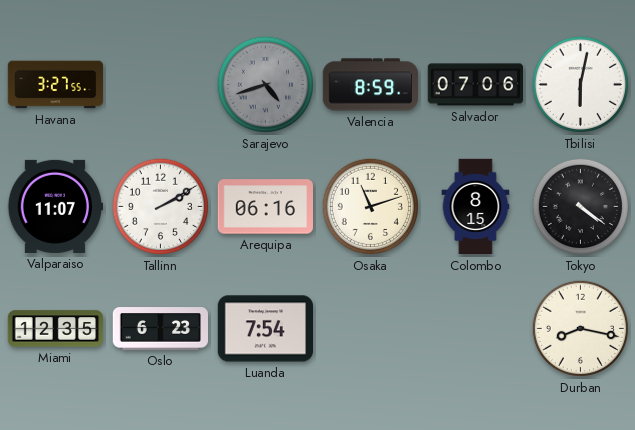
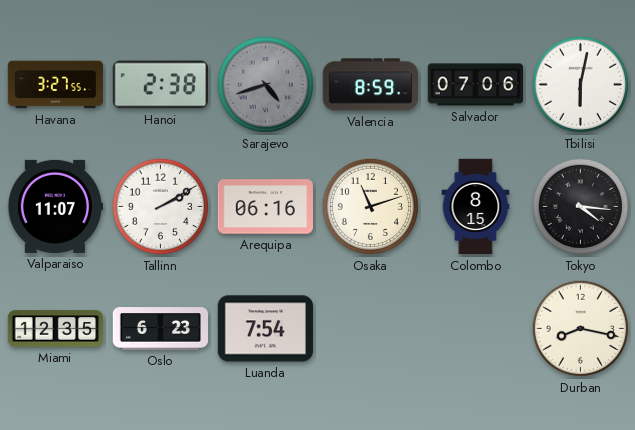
Hanoi: none -> 2:38 (160, 85)
Tokyo: 4:21 -> 4:16 (580, 206)
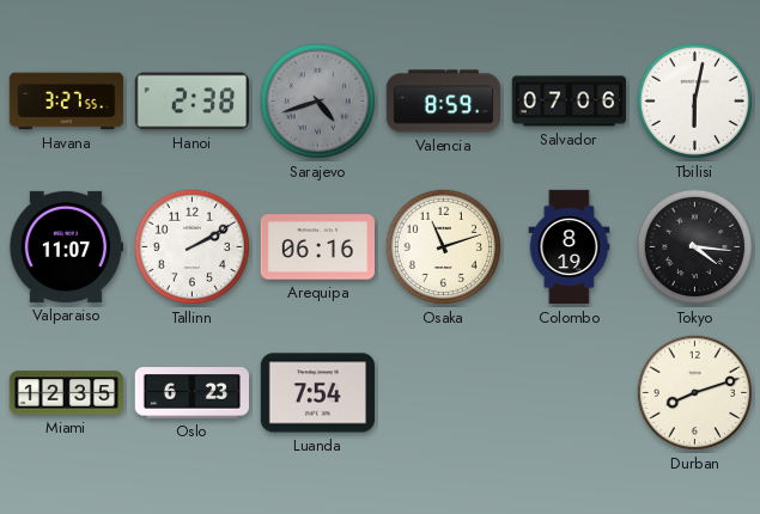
Colombo: 8:15 -> 8:19 (570, 247)
Durban: 8:17 -> 8:12 (694, 392)
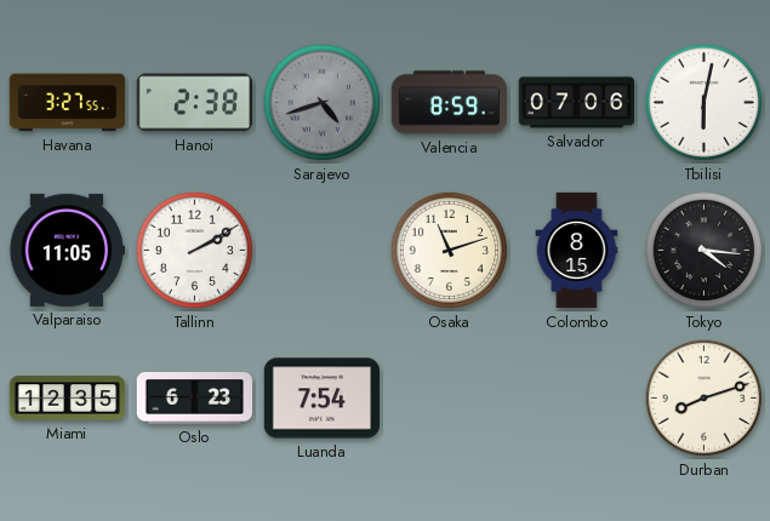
Valparaiso: 11:07 -> 11:05 (67, 250)
Arequipa: 06:16 -> none (318, 247)
Colombo: 8:19 -> 8:15 (577, 251)
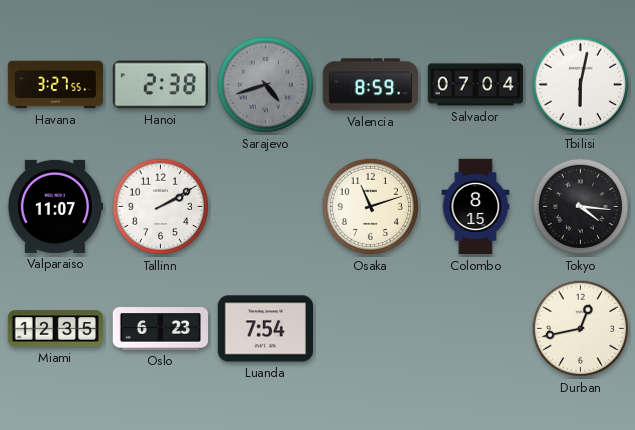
Salvador: 07:06 -> 07:04 (476, 85)
Valparaiso: 11:05 -> 11:07 (55, 206)
Durban: 8:12 -> 12:43 (580, 328)
